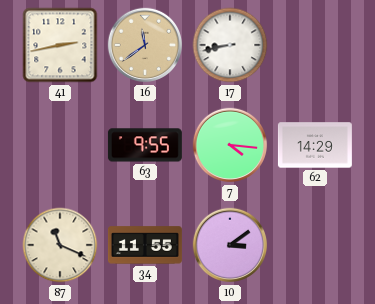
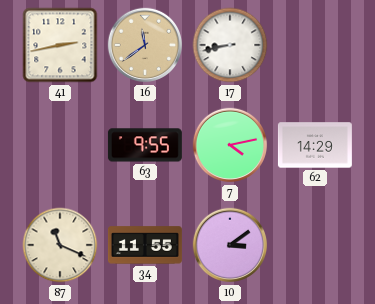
7: 4:16 -> 4:13 (230, 145)
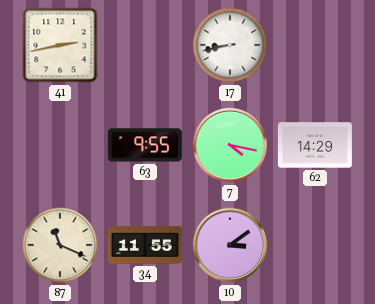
16: 11:39 -> none (145, 45)
7: 4:13 -> 4:17 (230, 145)
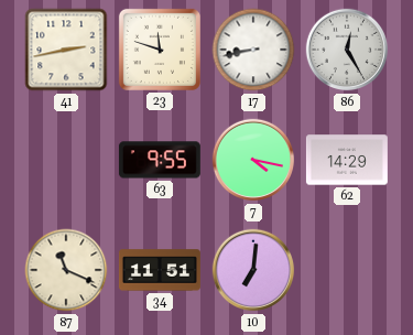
23: none -> 11:48 (160, 50)
86: none -> 12:25 (347, 50)
34: 11:55 -> 11:51 (160, 270)
10: 3:09 -> 7:01 (253, 270)
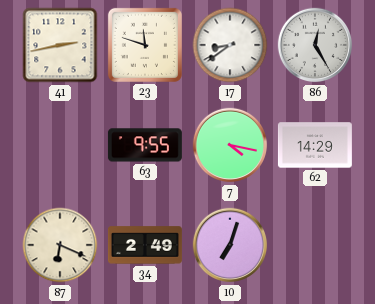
17: 8:43 -> 8:39 (230, 45)
87: 11:19 -> 6:19 (60, 245)
34: 11:51 -> 2:49 (145, 245)
10: 7:01 -> 7:03 (230, 245)
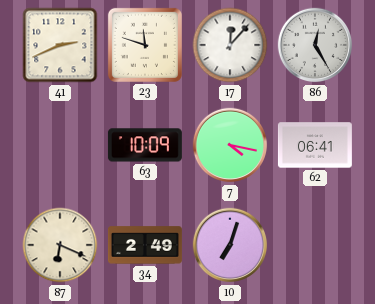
41: 2:43 -> 2:41 (60, 45)
17: 8:39 -> 12:07 (230, 45)
63: 9:55 -> 10:09 (145, 145)
62: 14:29 -> 06:41 (315, 145)
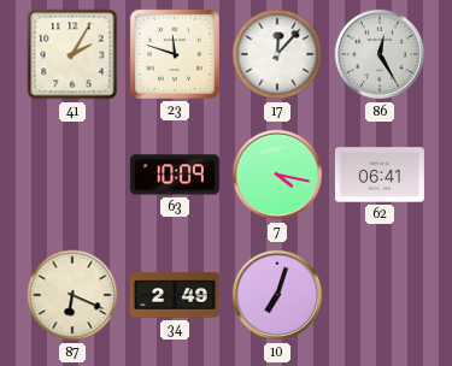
41: 2:41 -> 2:05 (72, 54)
